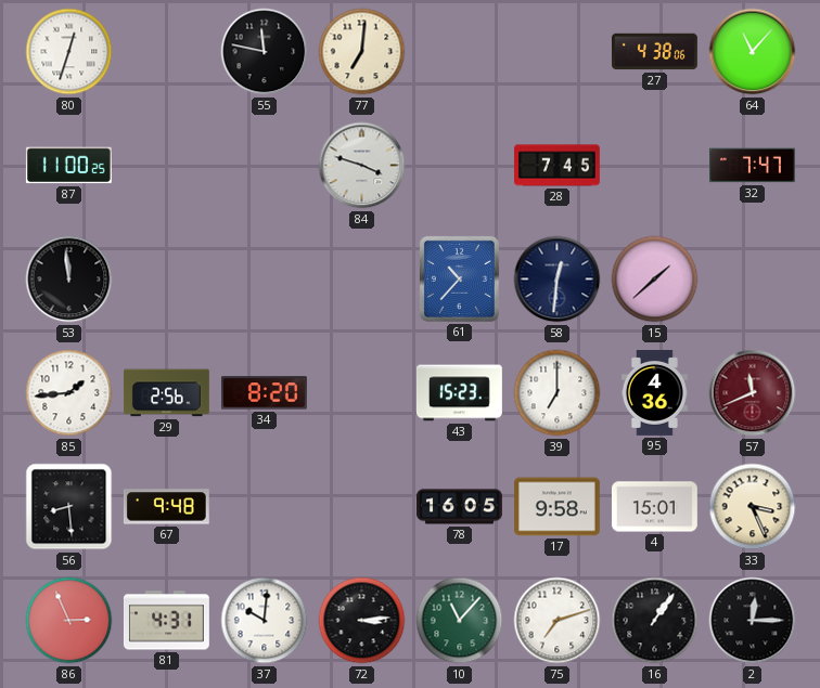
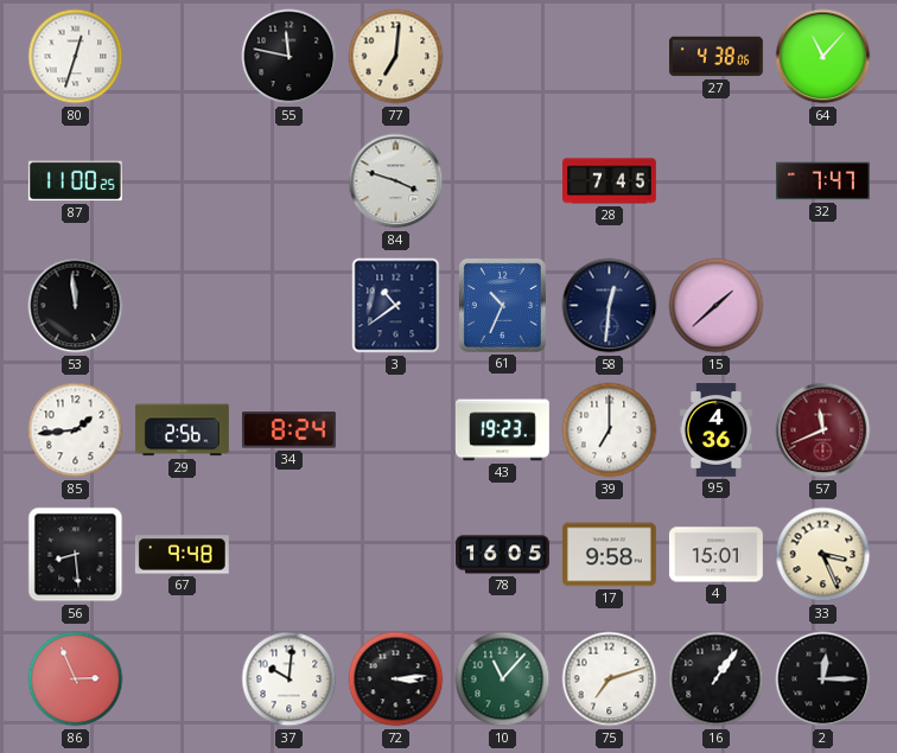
3: none -> 10:39 (396, 306)
61: 10:37 -> 10:34 (502, 305)
34: 8:20 -> 8:24 (288, 430)
43: 15:23 -> 19:23 (502, 430)
81: 4:31 -> none (166, 621)
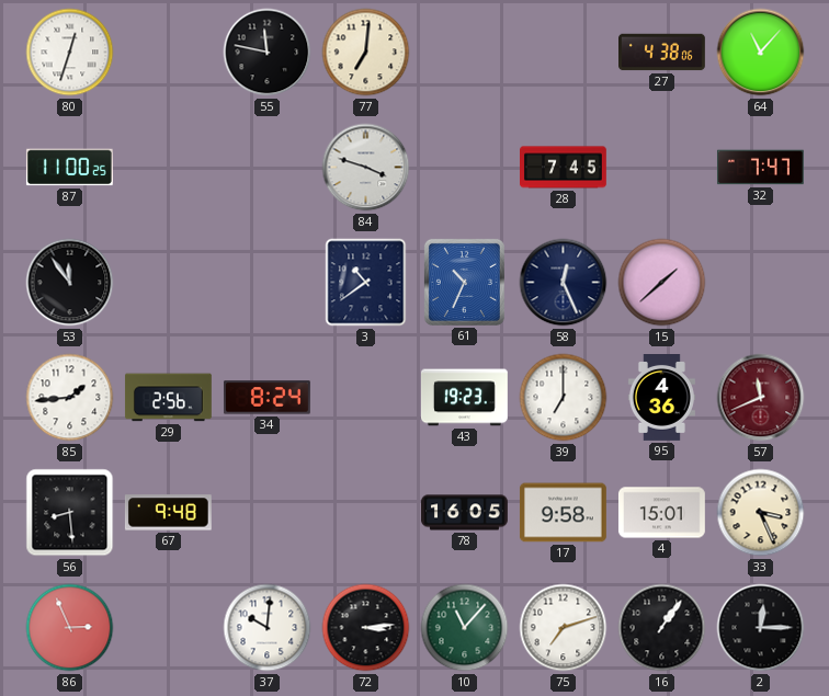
53: 11:59 -> 11:54 (70, 283)
58: 12:31 -> 12:26 (564, 283)
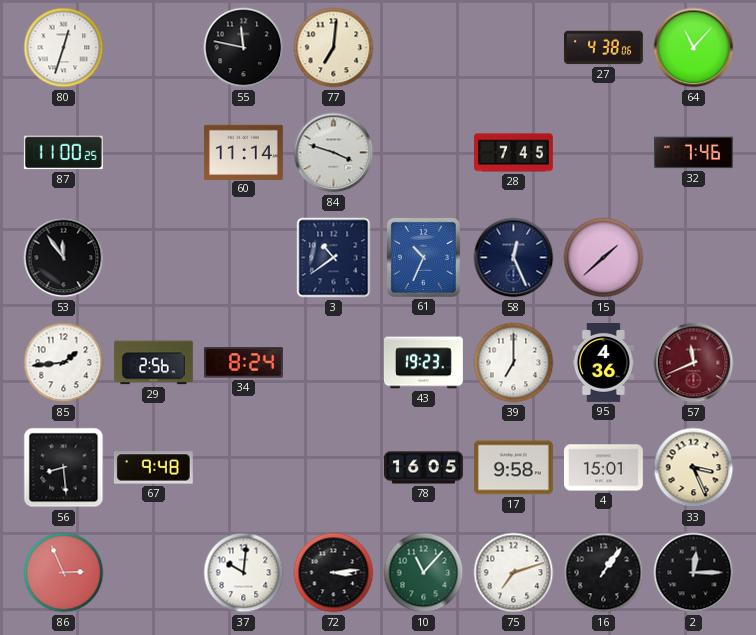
60: none -> 11:14 (243, 152)
32: 7:47 -> 7:46 (693, 153)
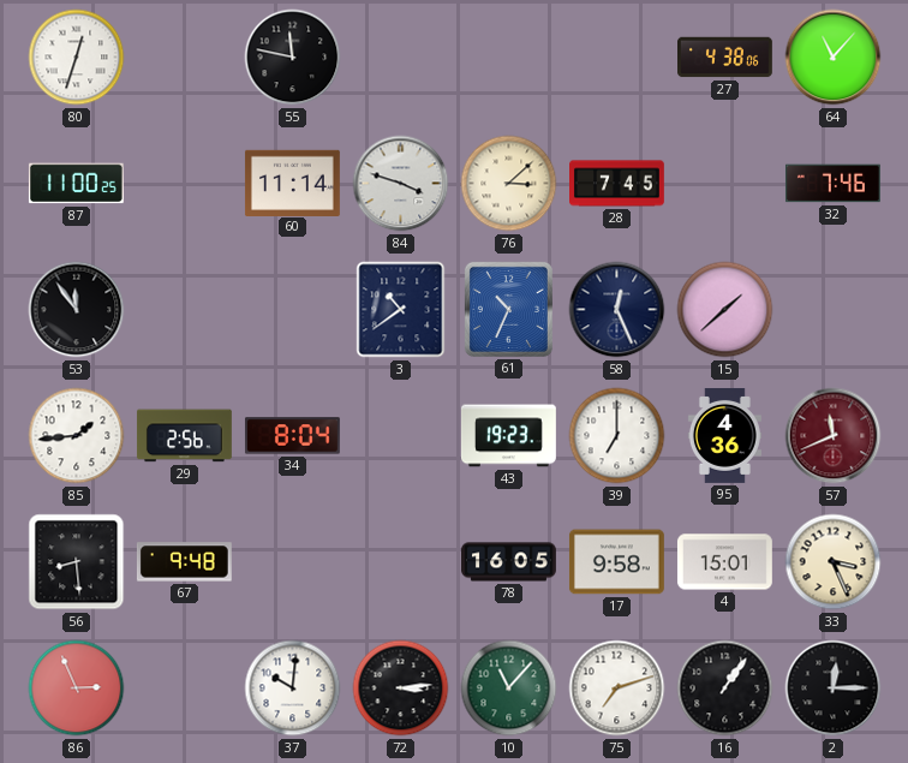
77: 7:01 -> none (334, 48)
76: none -> 3:08 (509, 184)
34: 8:24 -> 8:04 (292, 436)
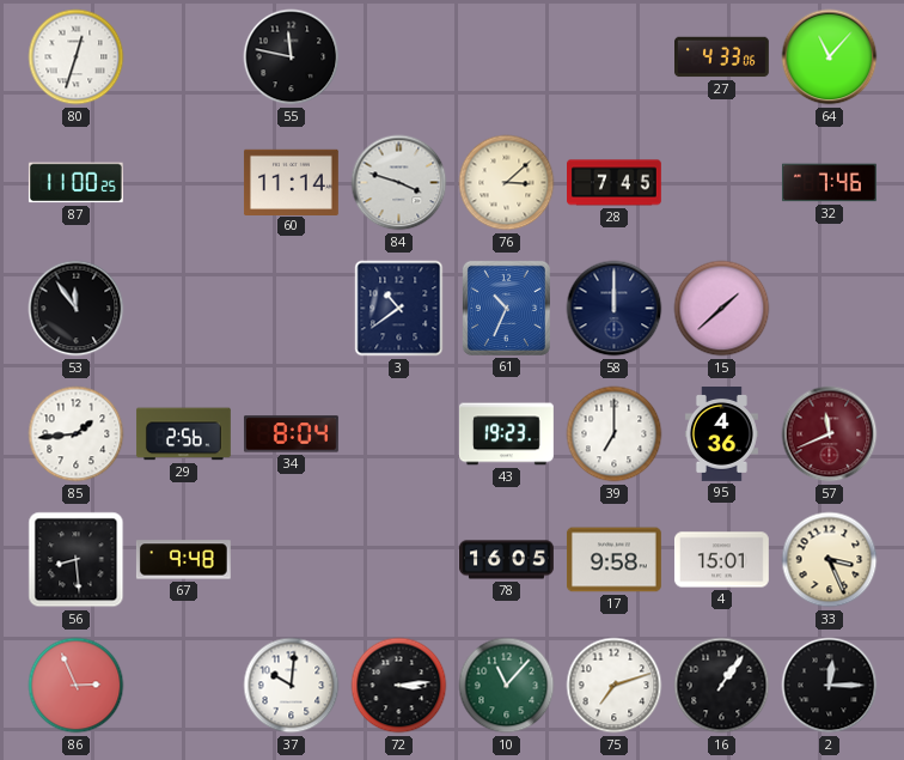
27: 4:38 -> 4:33 (722, 57)
58: 12:26 -> 12:00 (615, 309)
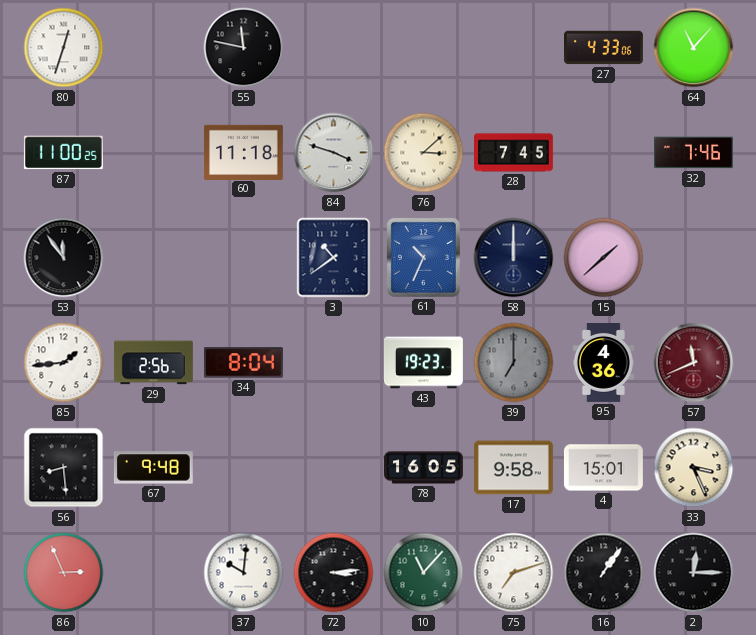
60: 11:14 -> 11:18 (243, 152)
39 dial: white -> grey (514, 363)
